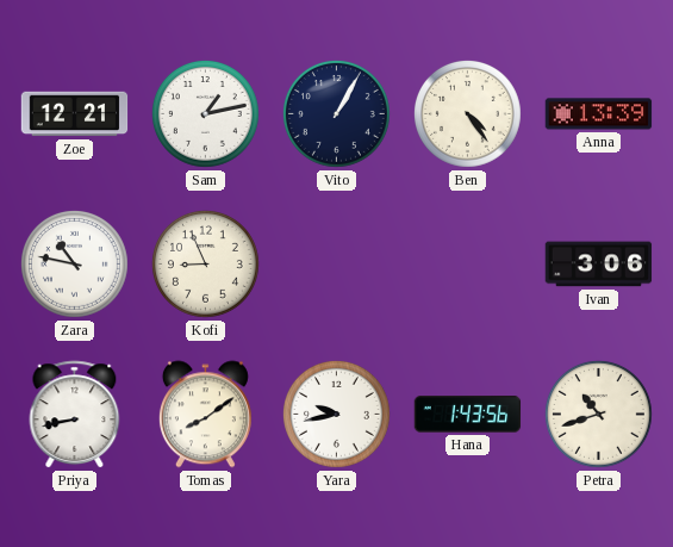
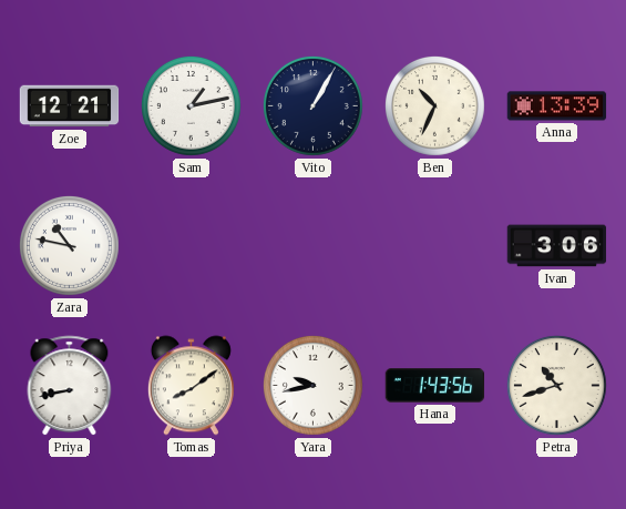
Ben: 4:24 -> 10:34 (434, 105)
Kofi: 8:56 -> none (205, 263)
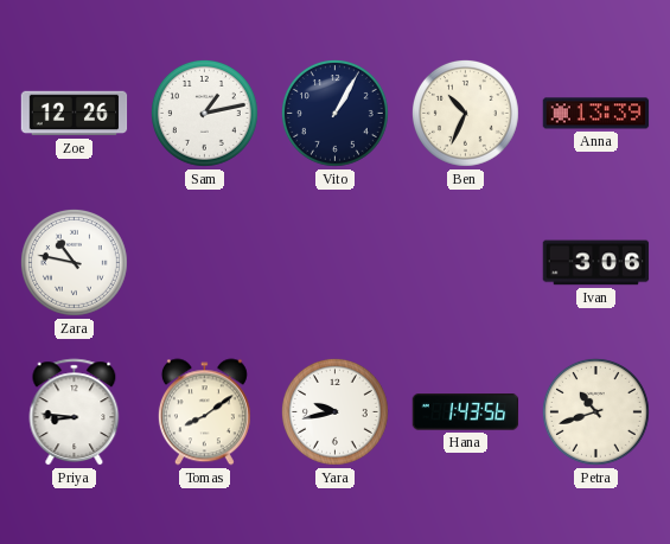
Zoe: 12:21 -> 12:26 (75, 114)
Priya: 8:43 -> 8:46 (75, 412)
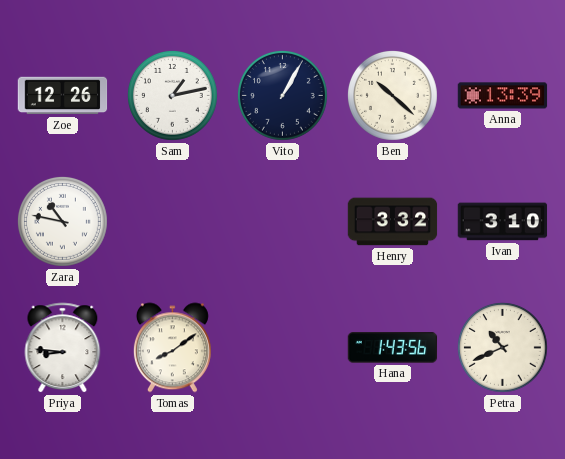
Ben: 10:34 -> 10:22 (392, 95)
Henry: none -> 3:32 (393, 222)
Ivan: 3:06 -> 3:10 (503, 222)
Yara: 9:43 -> none (334, 411)
Petra: 10:42 -> 10:41 (502, 347)
